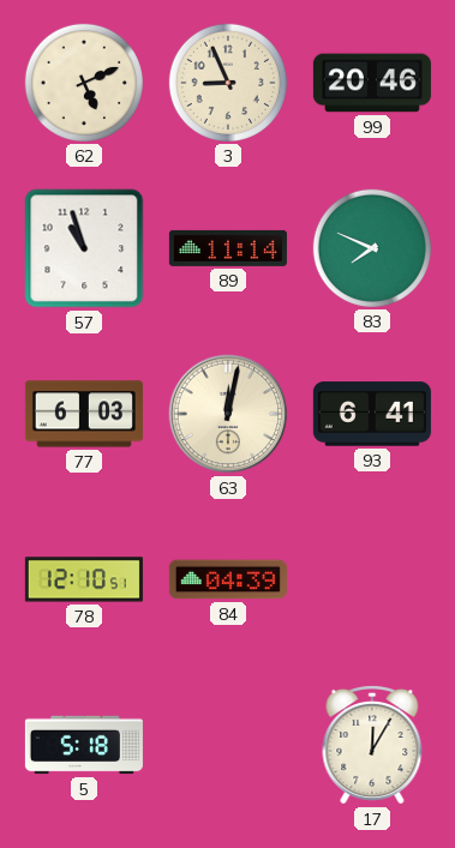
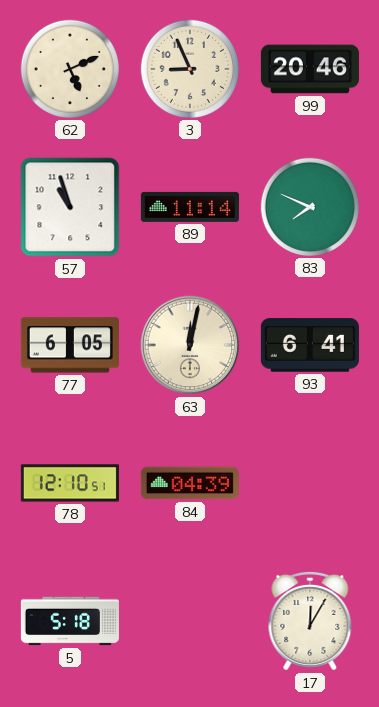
77: 6:03 -> 6:05 (70, 345)
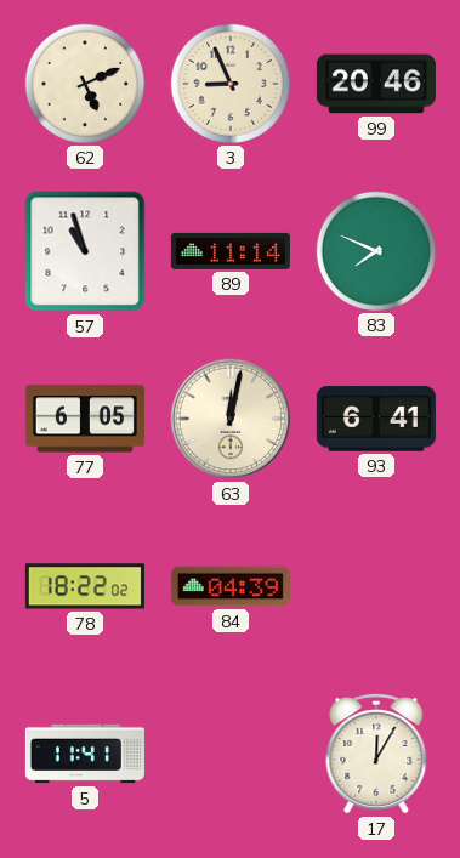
78: 12:10 -> 18:22 (85, 586)
5: 5:18 -> 11:41 (85, 754)
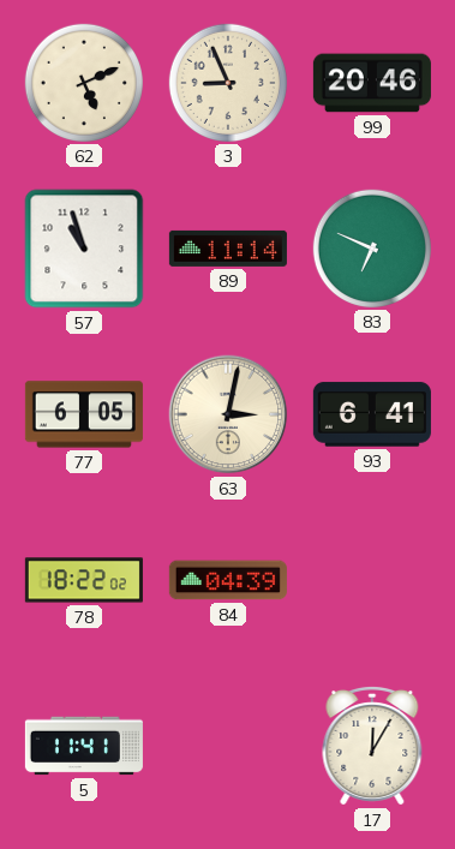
83: 7:49 -> 6:49 (372, 249)
63: 12:02 -> 3:02 (228, 414)
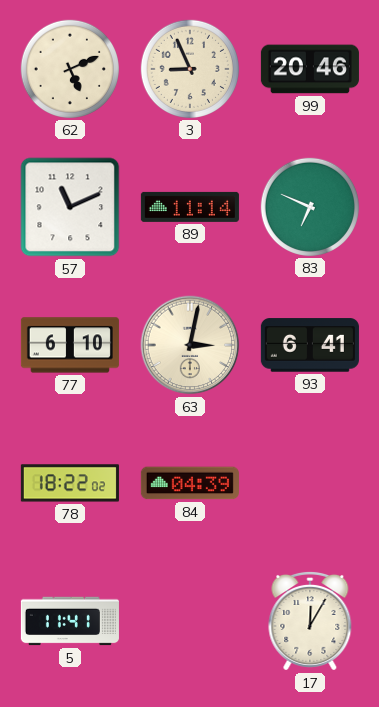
57: 10:57 -> 11:11 (70, 207)
77: 6:05 -> 6:10 (70, 345)
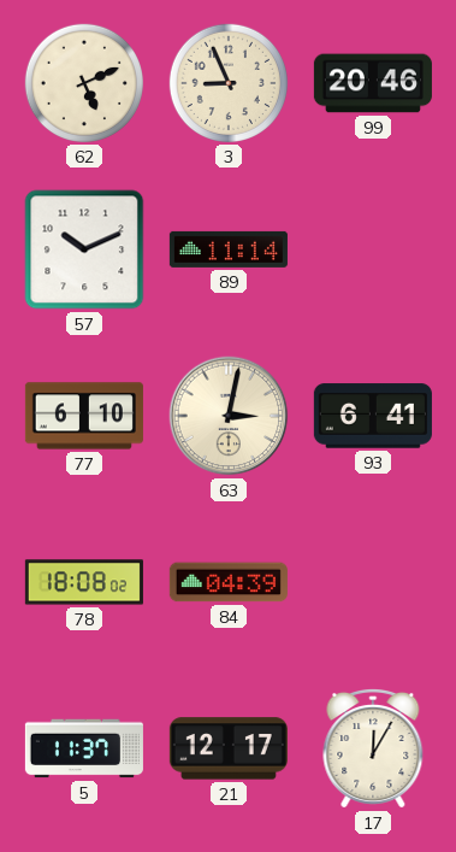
57: 11:11 -> 10:11 (84, 249)
83: 6:49 -> none (310, 207)
78: 18:22 -> 18:08 (84, 582)
5: 11:41 -> 11:37 (84, 748)
21: none -> 12:17 (229, 748)
